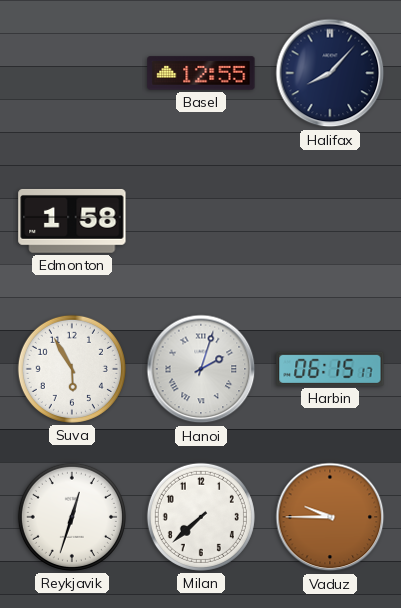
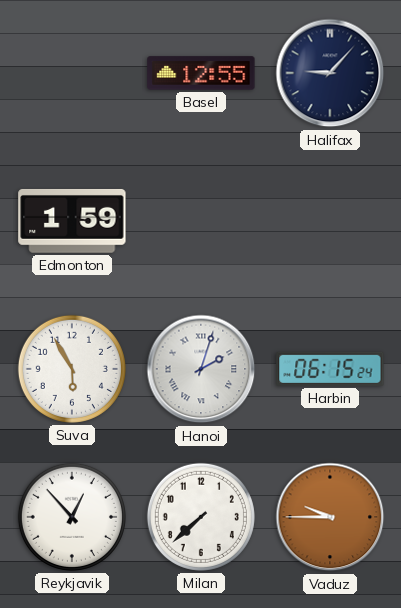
Halifax: 8:07 -> 9:07 (330, 73)
Edmonton: 1:58 -> 1:59 (72, 221)
Harbin: 06:15:17 -> 06:15:24 (330, 369)
Reykjavik: 12:33 -> 12:53 (72, 517)
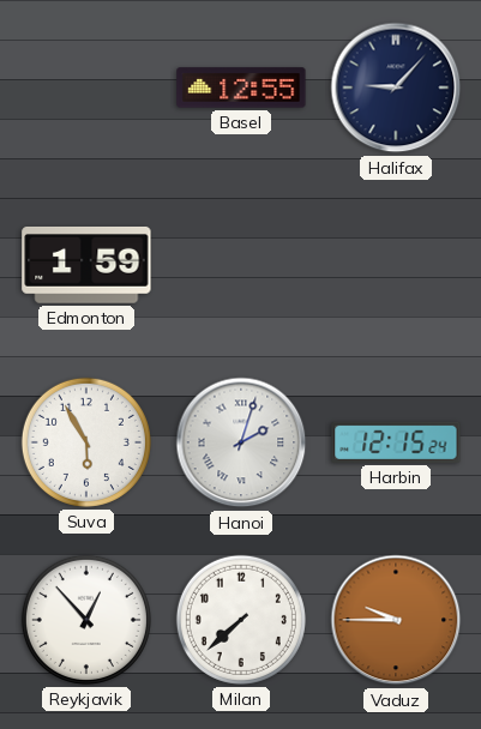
Harbin: 06:15 -> 12:15 (396, 442)
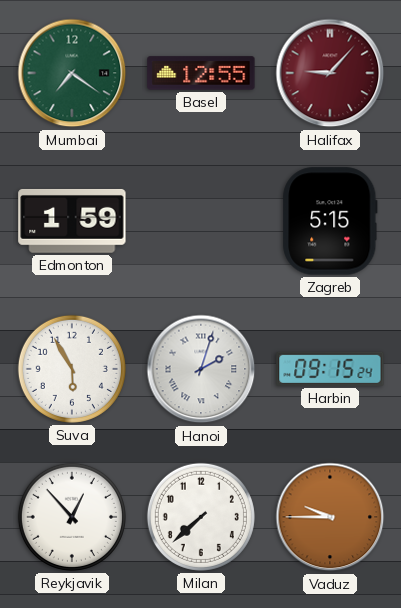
Mumbai: none -> 7:21 (72, 73)
Halifax dial: navy -> burgundy (330, 73)
Zagreb: none -> 5:15 (330, 221)
Harbin: 12:15 -> 09:15 (330, 369)
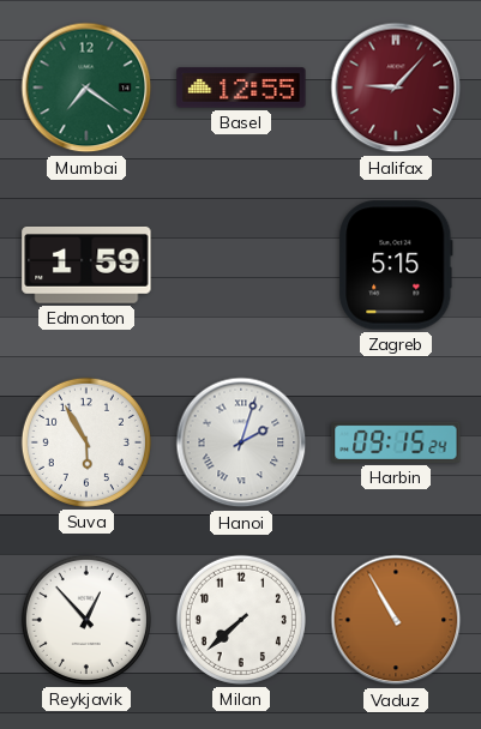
Vaduz: 9:45 -> 10:55 (396, 620)
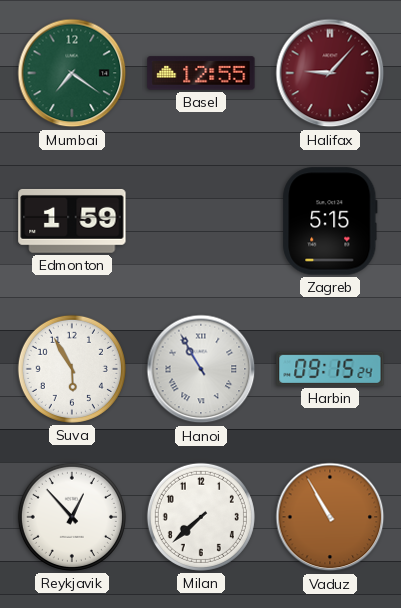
Hanoi: 2:03 -> 10:55 (201, 369)
